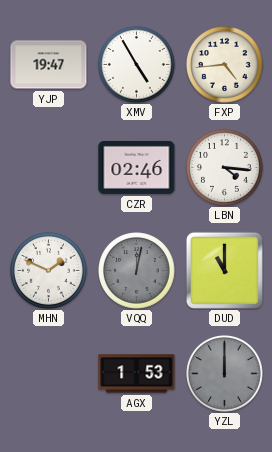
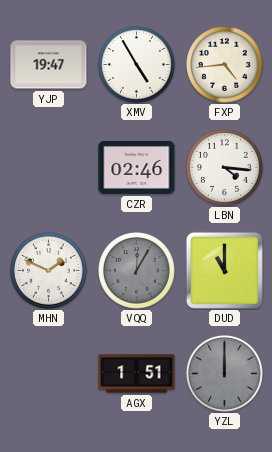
VQQ: 12:02 -> 12:05 (137, 271)
AGX: 1:53 -> 1:51 (137, 374)
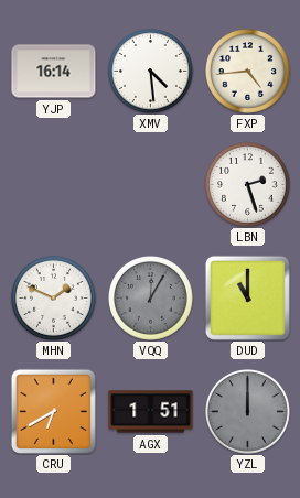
YJP: 19:47 -> 16:14 (54, 72)
XMV: 4:55 -> 4:29 (151, 72)
CZR: 02:46 -> none (137, 167)
LBN: 4:16 -> 2:27 (248, 185)
CRU: none -> 6:40 (53, 411)
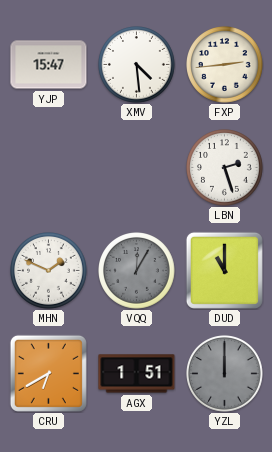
YJP: 16:14 -> 15:47 (49, 65)
FXP: 4:44 -> 2:44 (225, 65)
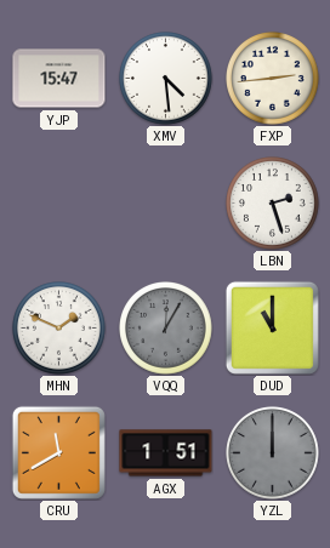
CRU: 6:40 -> 11:40 (58, 452)
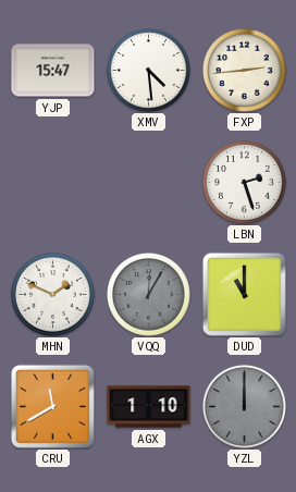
AGX: 1:51 -> 1:10 (149, 407)
